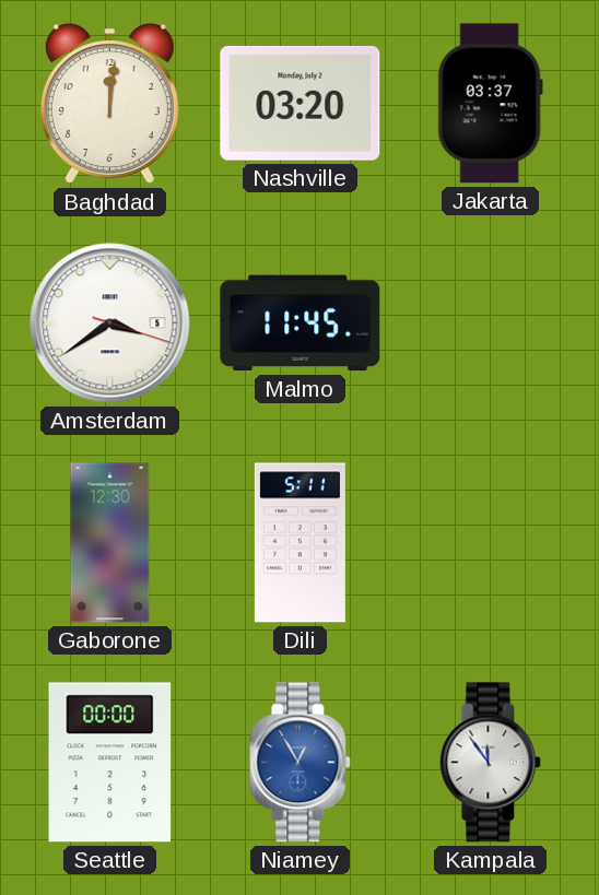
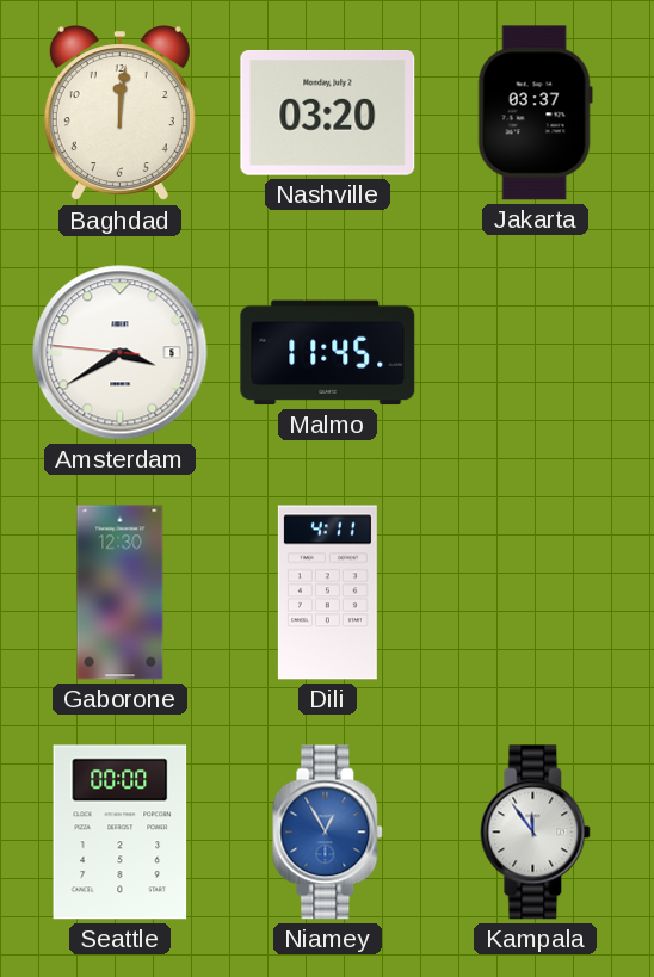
Amsterdam: 3:39:18 -> 3:39:46 (121, 353)
Dili: 5:11 -> 4:11 (327, 593)
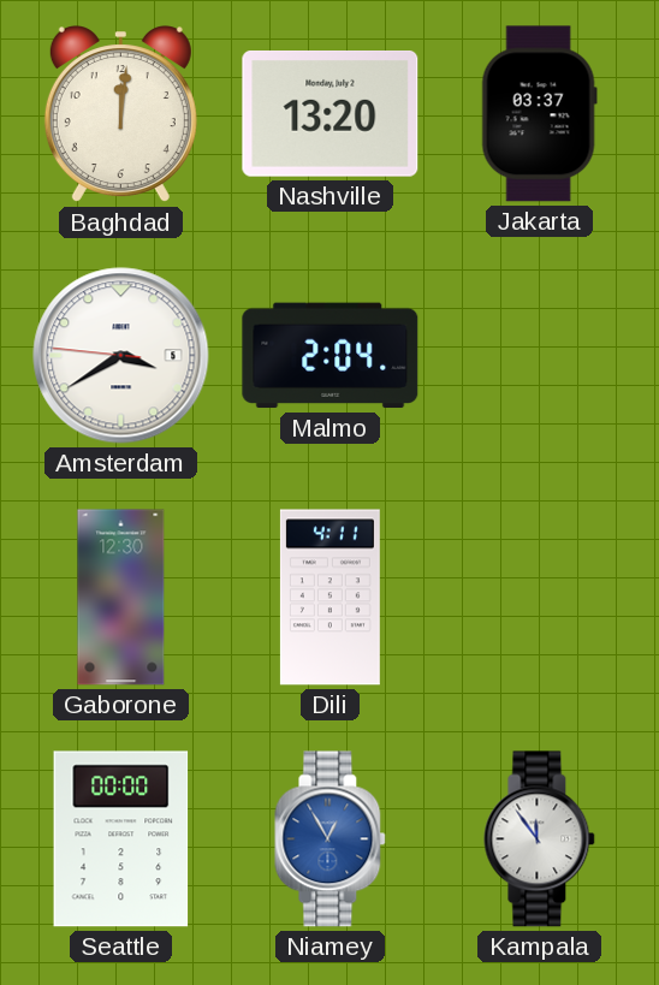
Nashville: 03:20 -> 13:20 (331, 114)
Malmo: 11:45 -> 2:04 (331, 356)
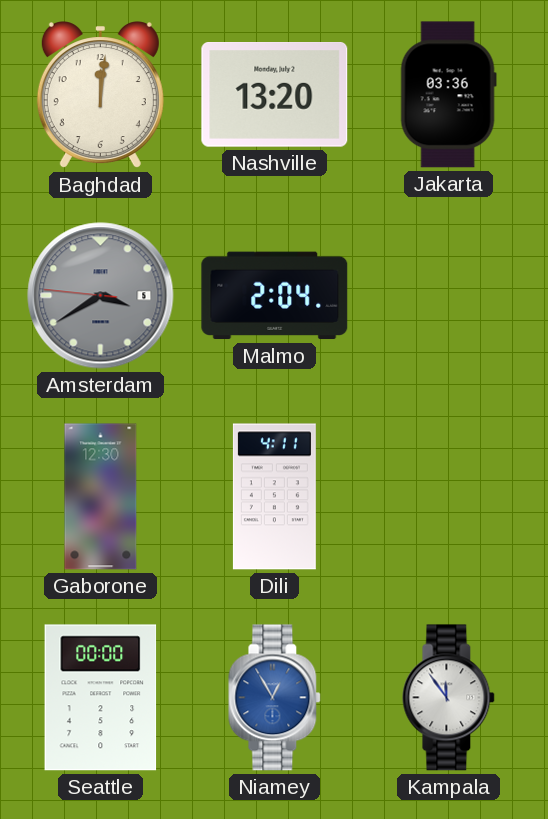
Jakarta: 03:37 -> 03:36 (448, 95)
Amsterdam dial: white -> grey (101, 296)
